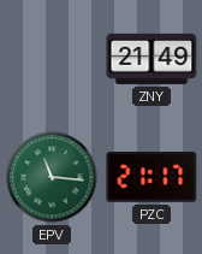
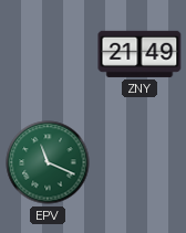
EPV: 11:16 -> 11:19 (48, 162)
PZC: 21:17 -> none (151, 177)
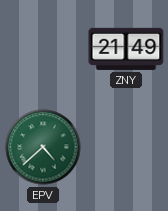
EPV: 11:19 -> 4:38 (43, 147)
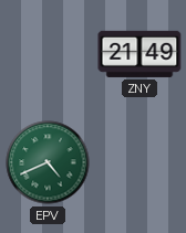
EPV: 4:38 -> 4:41 (48, 162)
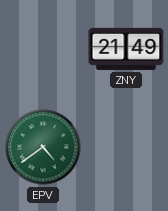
EPV: 4:41 -> 4:39 (43, 147)
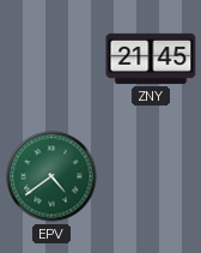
ZNY: 21:49 -> 21:45 (151, 59)
